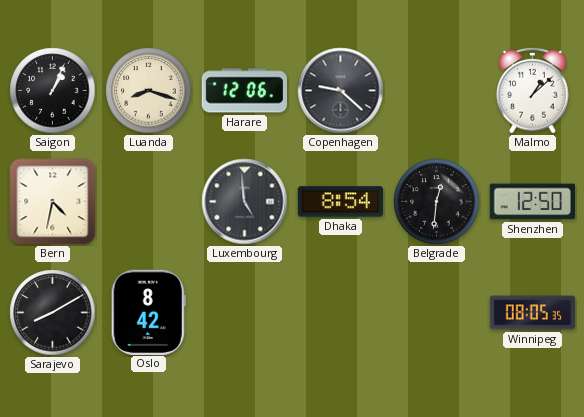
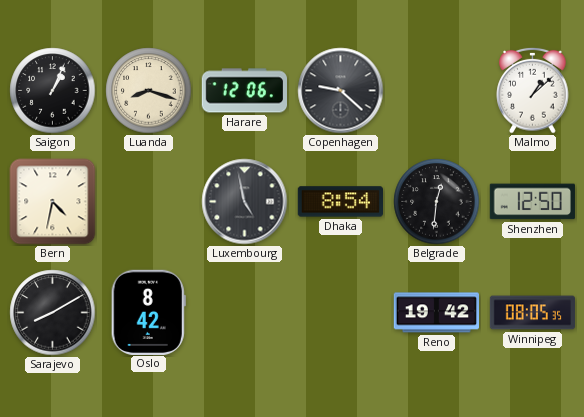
Luxembourg: 4:59 -> 4:58 (245, 202)
Reno: none -> 19:42 (436, 313)
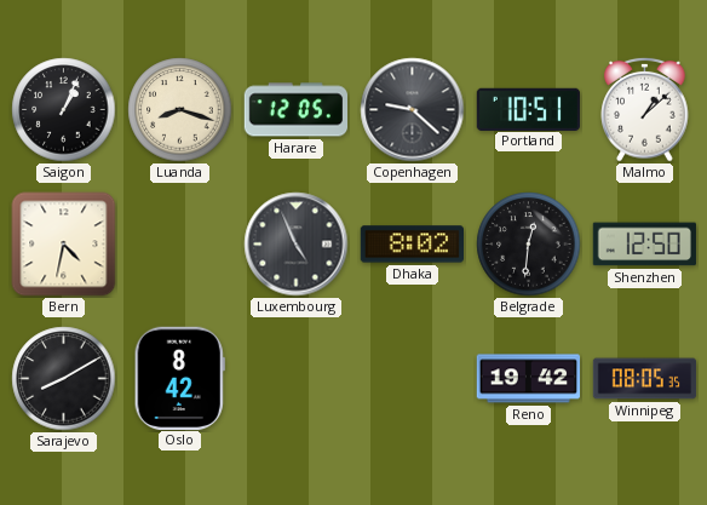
Harare: 12:06 -> 12:05 (295, 110)
Portland: none -> 10:51 (528, 109)
Luxembourg: 4:58 -> 4:56 (297, 245)
Dhaka: 8:54 -> 8:02 (412, 245)
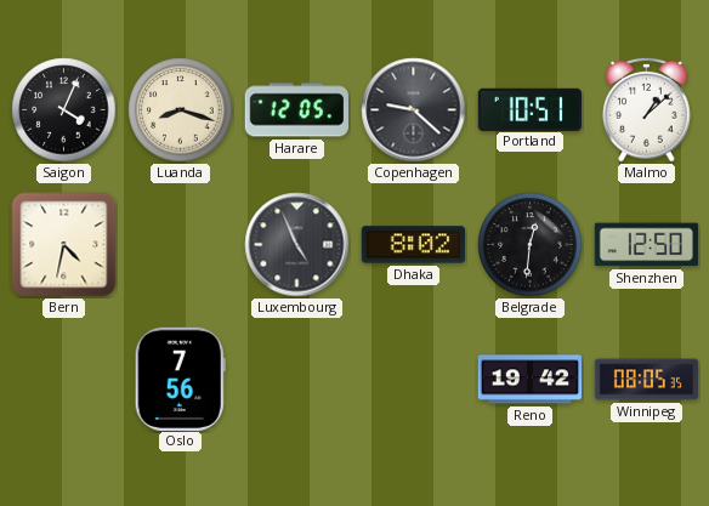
Saigon: 1:04 -> 4:04 (64, 110)
Sarajevo: 8:10 -> none (64, 379)
Oslo: 8:42 -> 7:56 (180, 379)
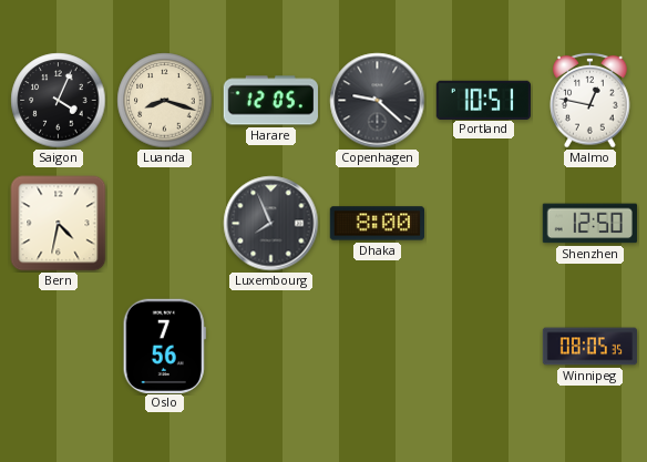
Malmo: 1:08 -> 12:47 (590, 100)
Luxembourg: 4:56 -> 7:56 (271, 224)
Dhaka: 8:02 -> 8:00 (377, 224)
Belgrade: 12:31 -> none (531, 245)
Reno: 19:42 -> none (529, 380)
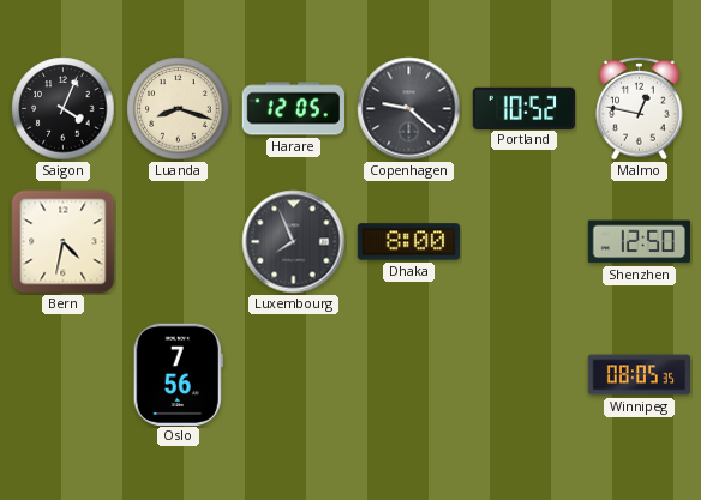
Portland: 10:51 -> 10:52 (523, 108)
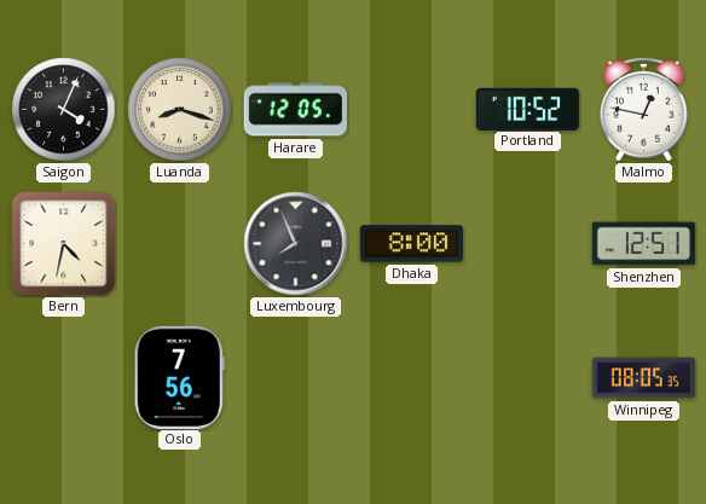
Copenhagen: 9:22 -> none (409, 109)
Shenzhen: 12:50 -> 12:51 (643, 244)
